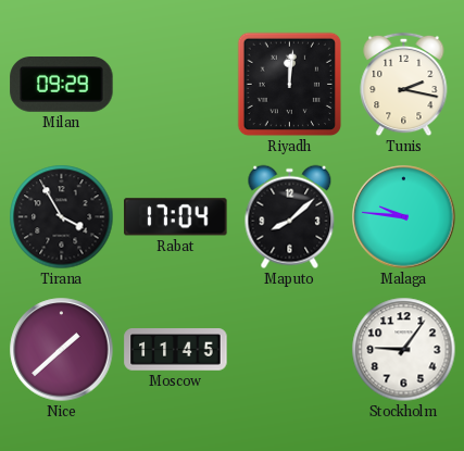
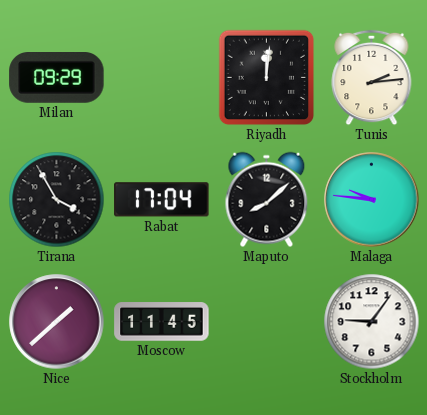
Tunis: 2:17 -> 2:14 (372, 78)
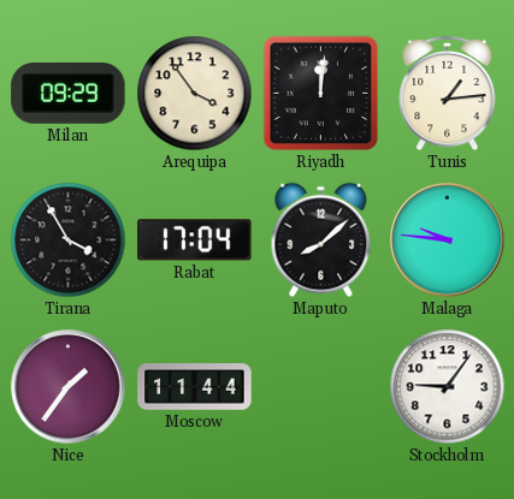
Arequipa: none -> 3:54 (195, 94)
Tunis: 2:14 -> 1:14 (448, 94)
Nice: 1:38 -> 1:36 (69, 387)
Moscow: 11:45 -> 11:44 (195, 387)
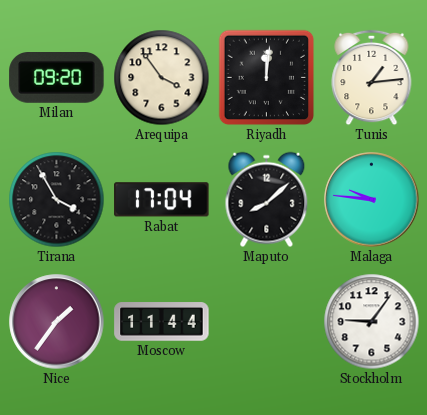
Milan: 09:29 -> 09:20 (57, 78)
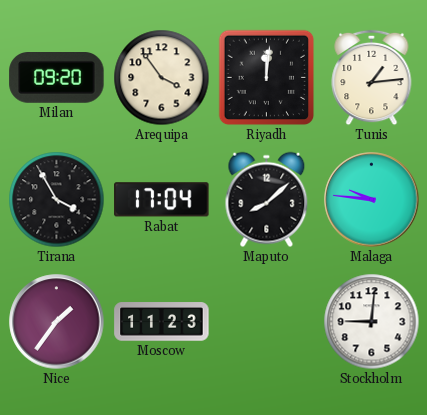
Moscow: 11:44 -> 11:23 (162, 322)
Stockholm: 9:06 -> 9:01 (372, 322)
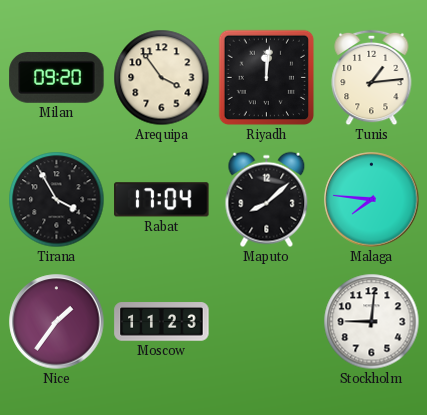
Malaga: 9:46 -> 7:46 (372, 200)
